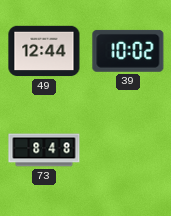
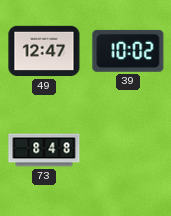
49: 12:44 -> 12:47 (44, 51)
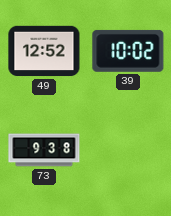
49: 12:47 -> 12:52 (44, 51)
73: 8:48 -> 9:38 (44, 150)
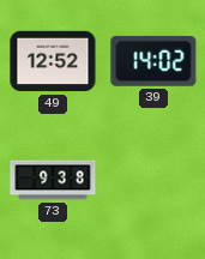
39: 10:02 -> 14:02 (153, 61)
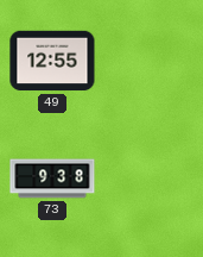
49: 12:52 -> 12:55 (52, 61)
39: 14:02 -> none (153, 61)
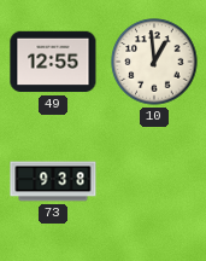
10: none -> 12:59 (154, 62)
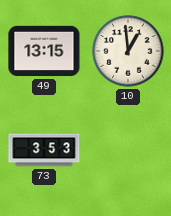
49: 12:55 -> 13:15 (44, 51)
73: 9:38 -> 3:53 (44, 150)
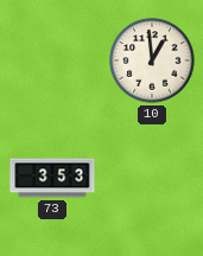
49: 13:15 -> none (44, 51)
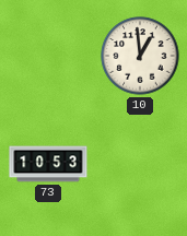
73: 3:53 -> 10:53 (48, 164)
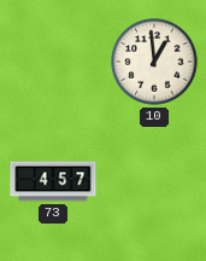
73: 10:53 -> 4:57 (53, 181)
